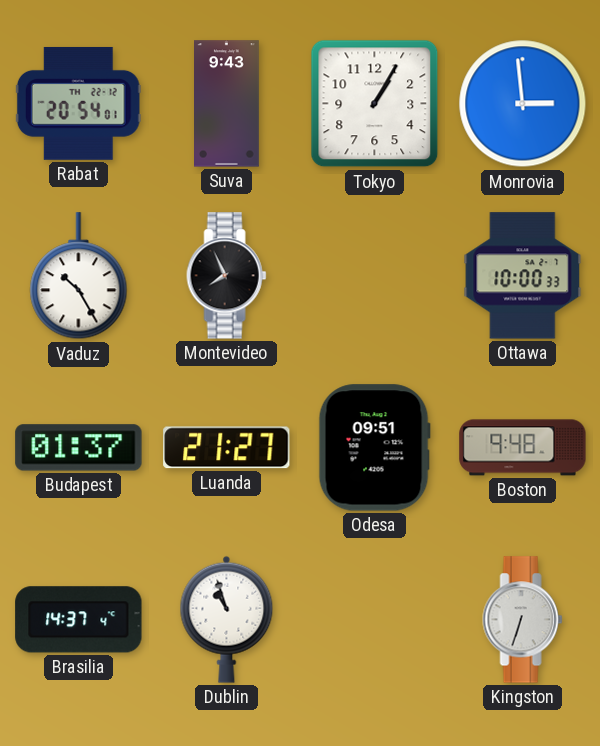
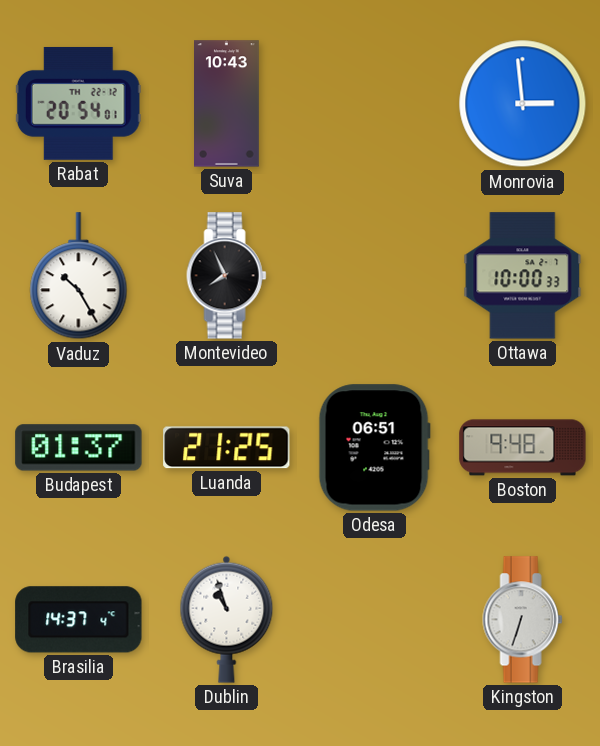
Suva: 9:43 -> 10:43 (227, 104)
Tokyo: 1:05 -> none (375, 104)
Luanda: 21:27 -> 21:25 (227, 448)
Odesa: 09:51 -> 06:51 (374, 448)
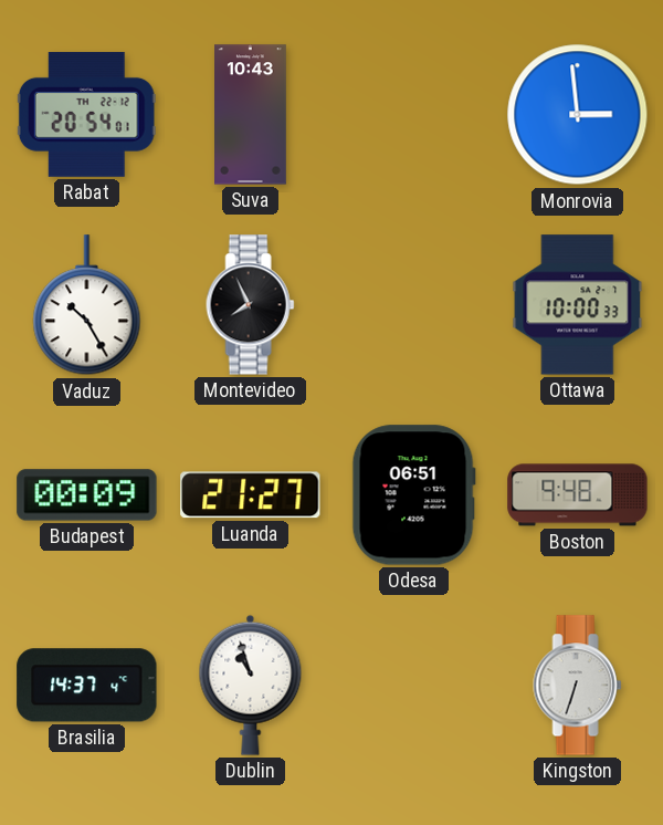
Budapest: 01:37 -> 00:09 (87, 495)
Luanda: 21:25 -> 21:27 (251, 495)
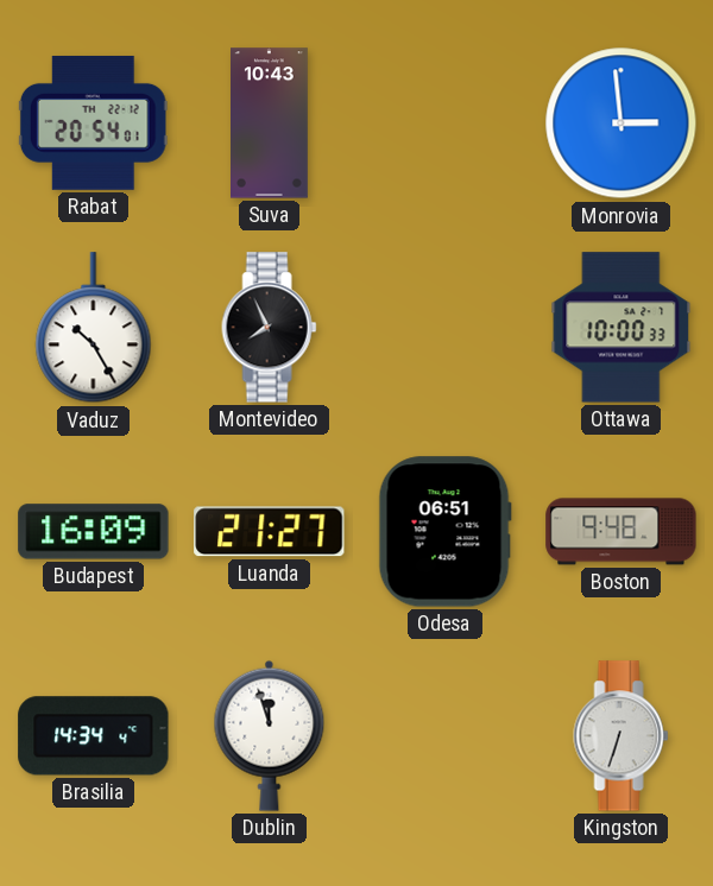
Budapest: 00:09 -> 16:09 (94, 532)
Brasilia: 14:37 -> 14:34 (94, 736)
Dublin: 10:57 -> 11:57 (270, 735)
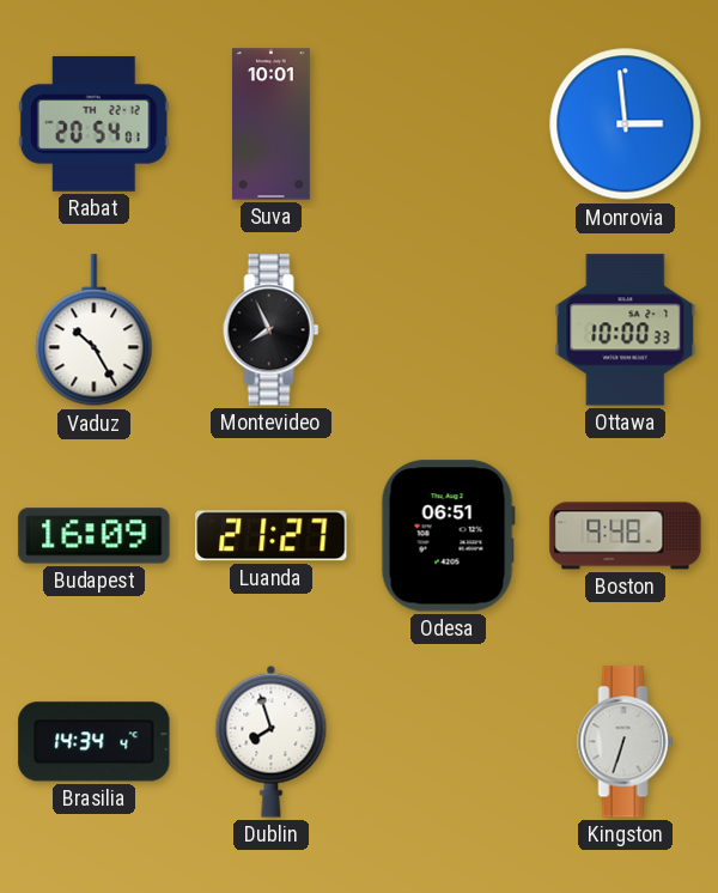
Suva: 10:43 -> 10:01 (272, 124)
Dublin: 11:57 -> 7:57 (272, 741)
